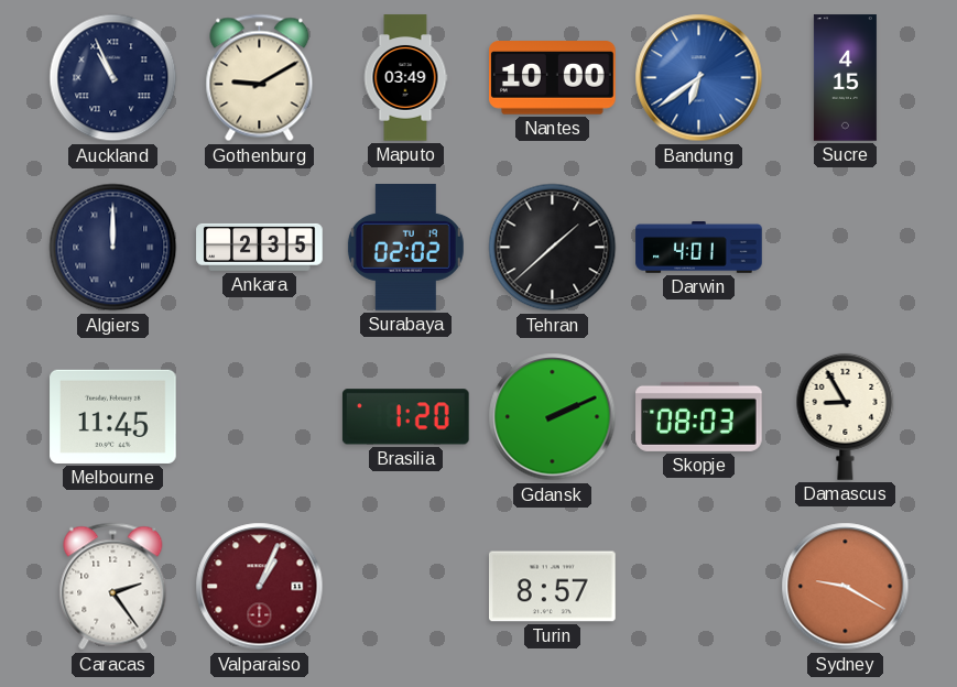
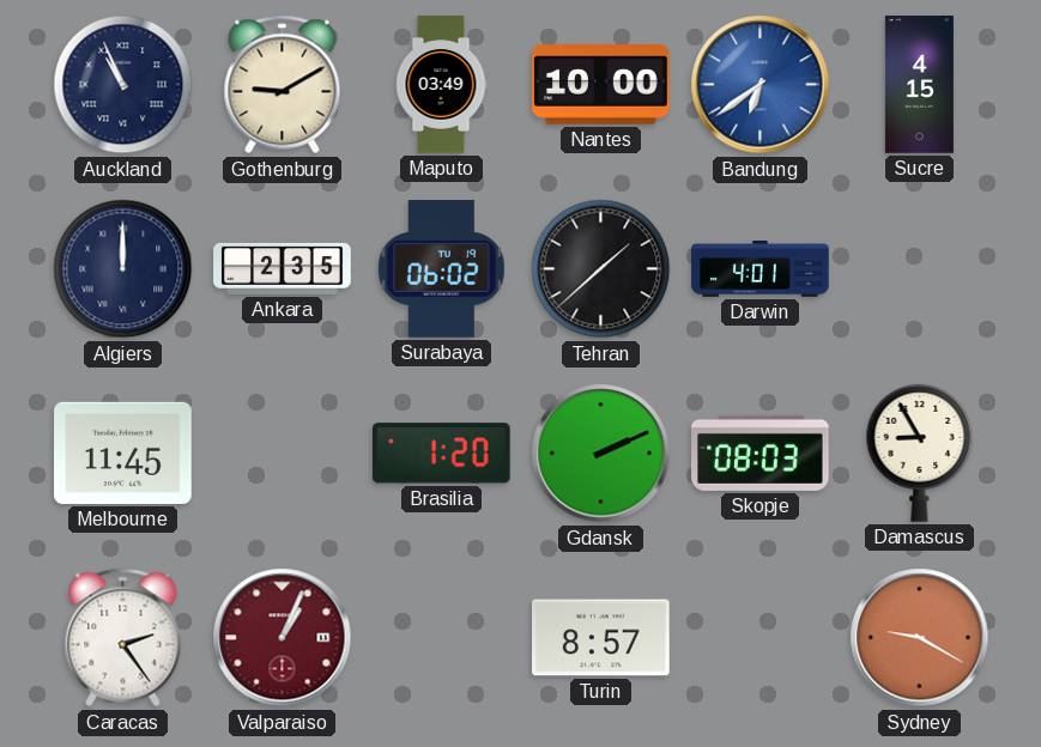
Surabaya: 02:02 -> 06:02 (441, 269)
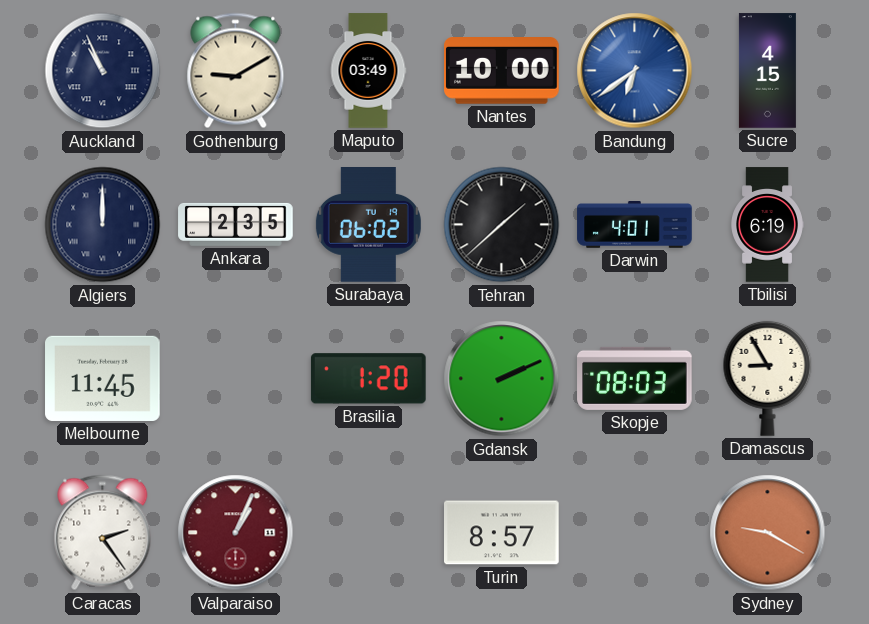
Tbilisi: none -> 6:19 (767, 225)
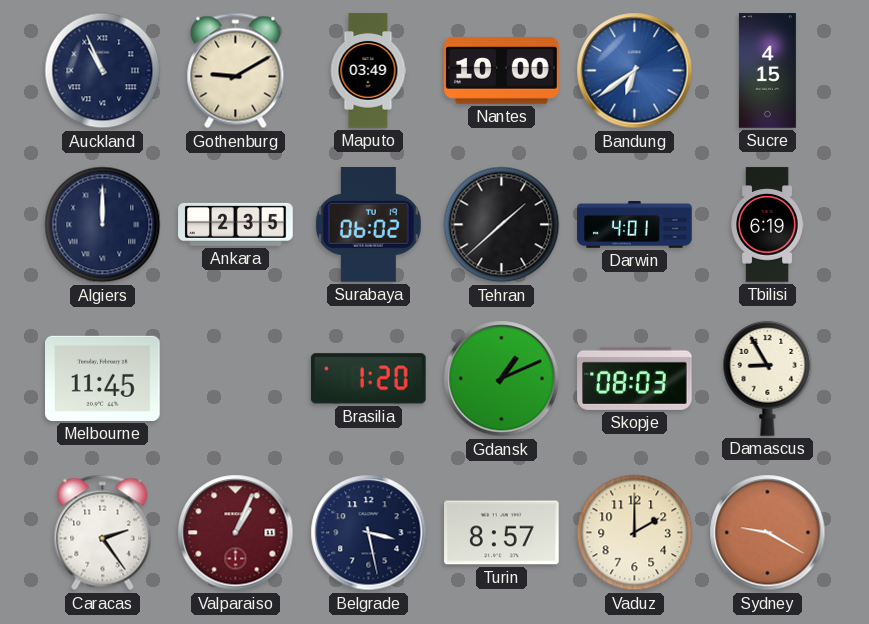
Gdansk: 2:11 -> 1:11 (502, 379)
Belgrade: none -> 3:28 (369, 533)
Vaduz: none -> 2:00 (635, 533)
